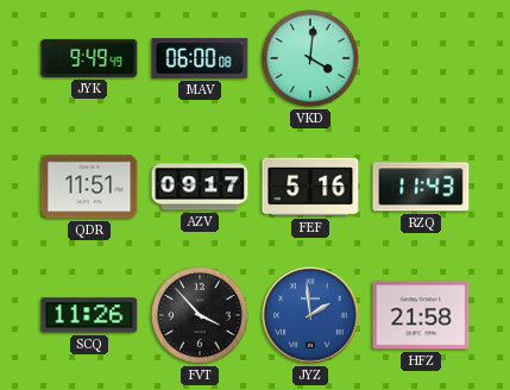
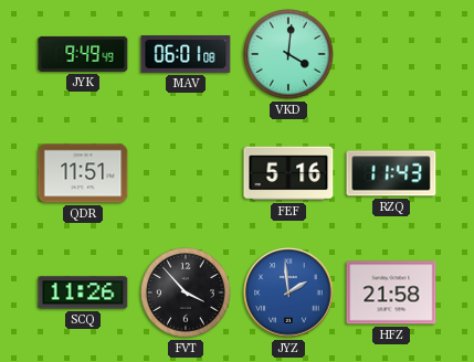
MAV: 06:00 -> 06:01 (186, 54)
AZV: 09:17 -> none (200, 187)
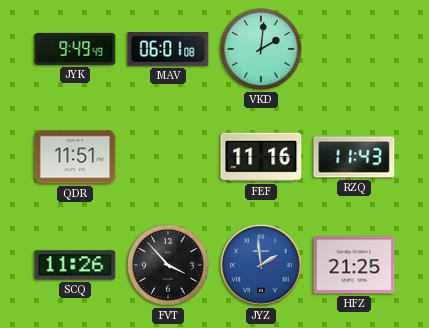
VKD: 4:01 -> 2:01 (262, 50)
FEF: 5:16 -> 11:16 (261, 157)
HFZ: 21:58 -> 21:25 (354, 265)
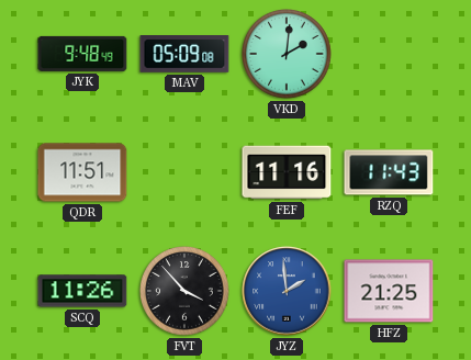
JYK: 9:49 -> 9:48 (82, 54)
MAV: 06:01 -> 05:09 (184, 54)
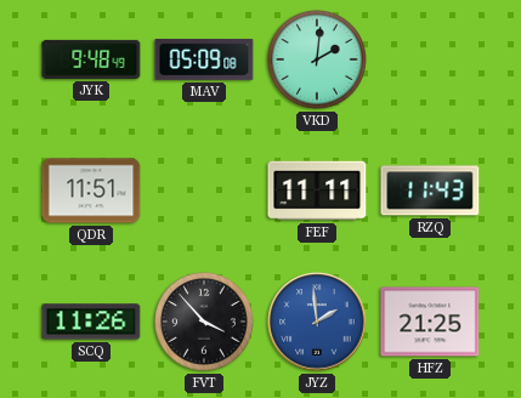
FEF: 11:16 -> 11:11 (317, 191)
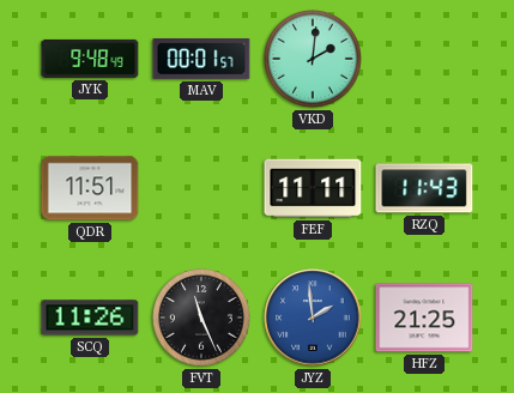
MAV: 05:09 -> 00:01 (201, 59)
FVT: 3:53 -> 11:26 (202, 319)
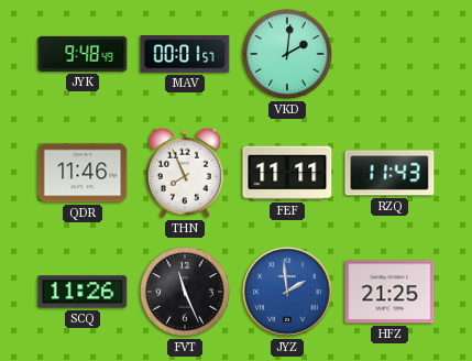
QDR: 11:51 -> 11:46 (83, 173)
THN: none -> 7:56 (185, 173)
